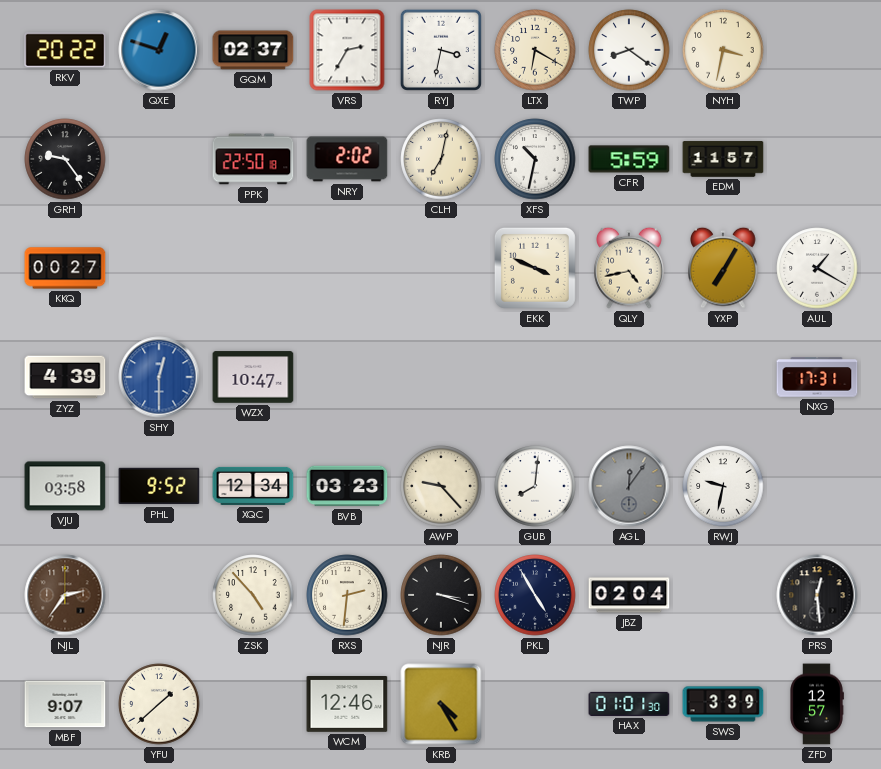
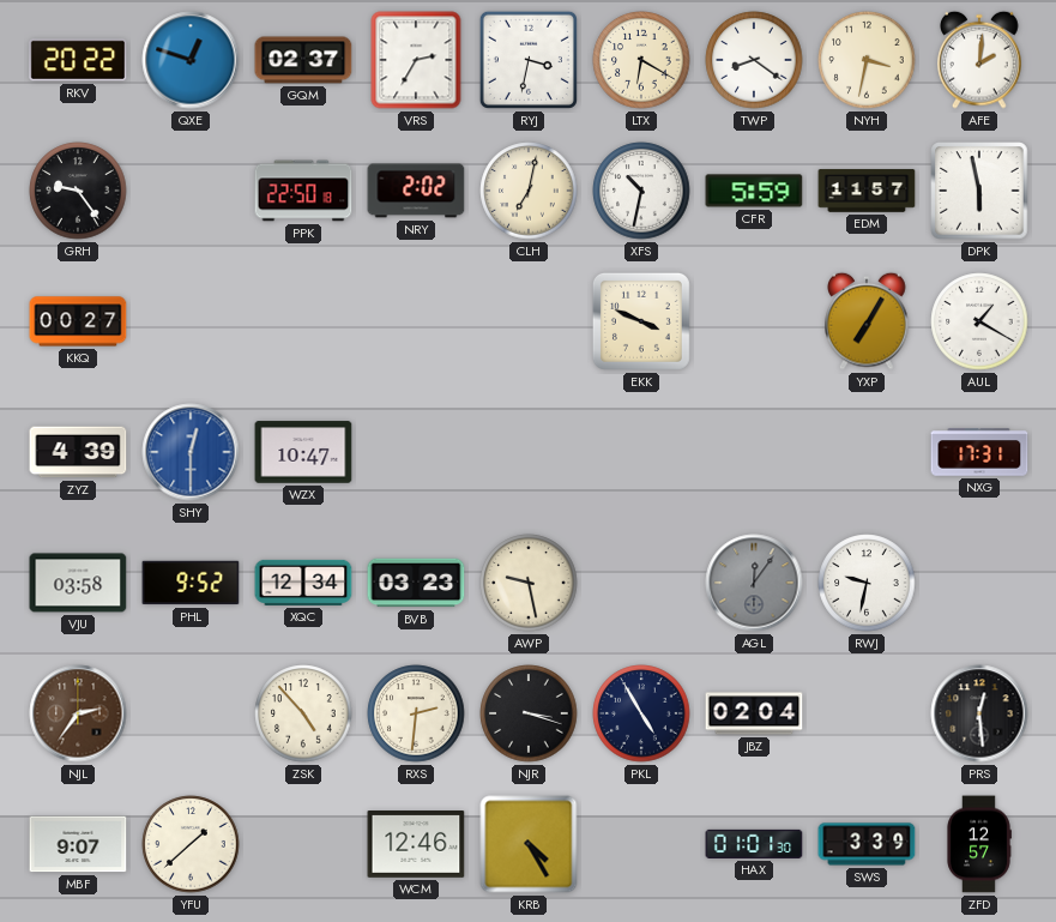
AFE: none -> 2:01 (979, 60)
DPK: none -> 5:58 (979, 191)
QLY: 4:43 -> none (629, 268)
AWP: 9:23 -> 9:28 (529, 583)
GUB: 8:01 -> none (535, 486)
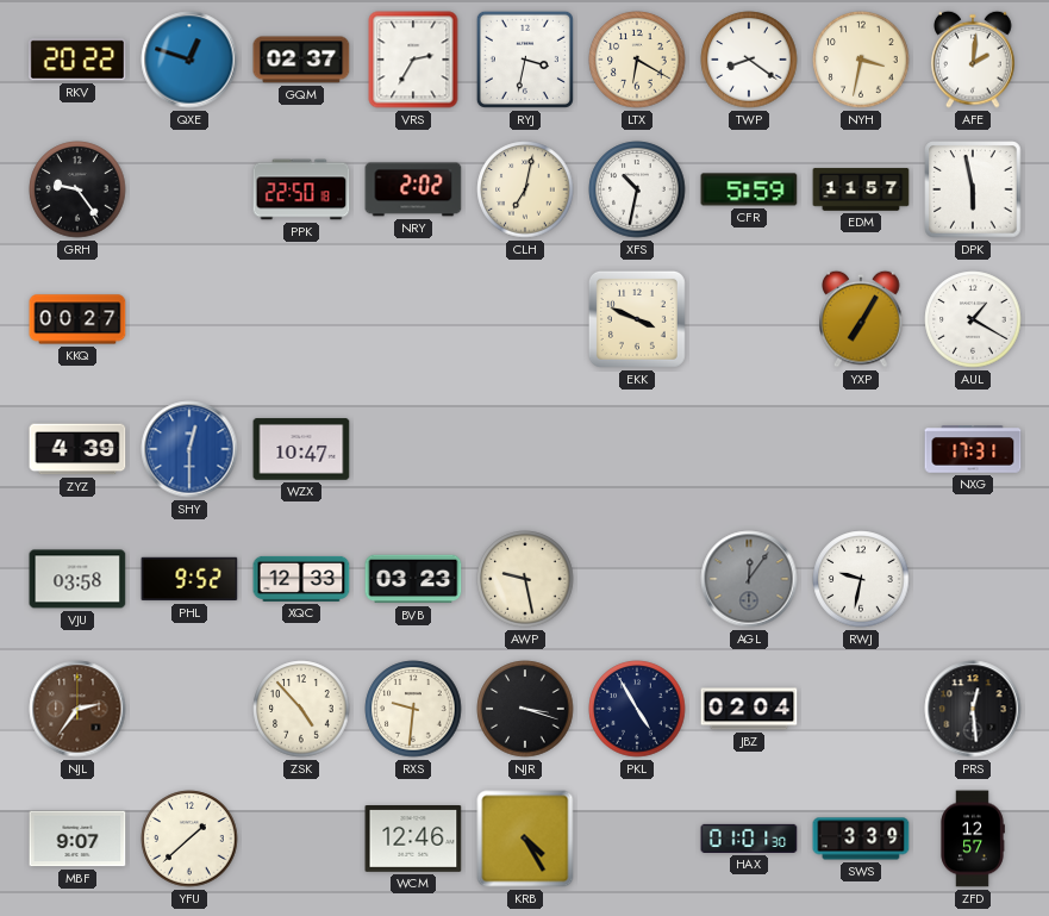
XQC: 12:34 -> 12:33 (301, 579)
RXS: 2:31 -> 9:31 (413, 709)
